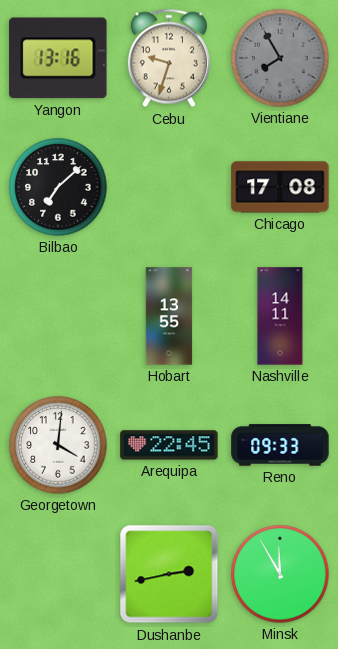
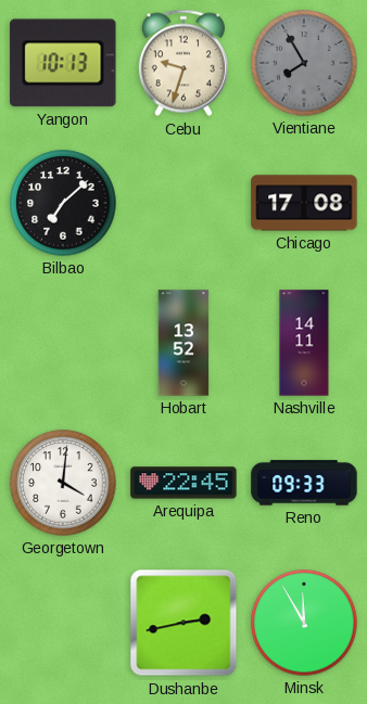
Yangon: 13:16 -> 10:13 (63, 63)
Hobart: 13:55 -> 13:52 (184, 343)
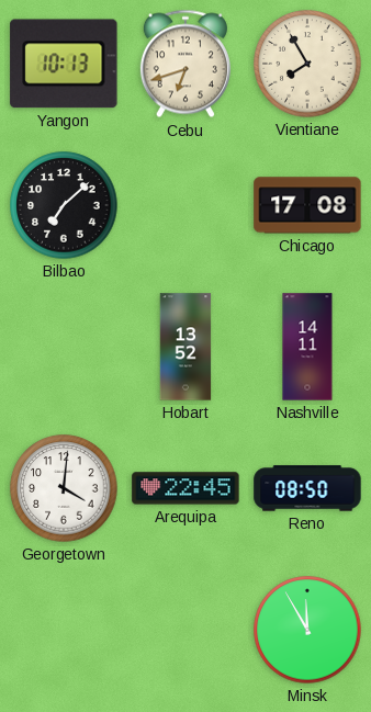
Cebu: 9:33 -> 6:42 (185, 64)
Vientiane dial: grey -> cream (307, 64)
Reno: 09:33 -> 08:50 (307, 488)
Dushanbe: 2:43 -> none (184, 623)
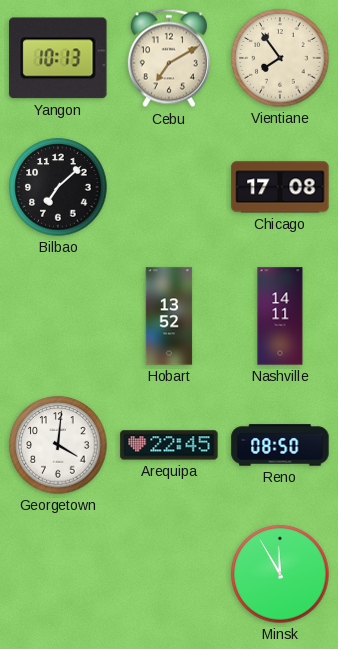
Cebu: 6:42 -> 7:10 (169, 58)
Vientiane: 7:55 -> 7:54 (280, 58)
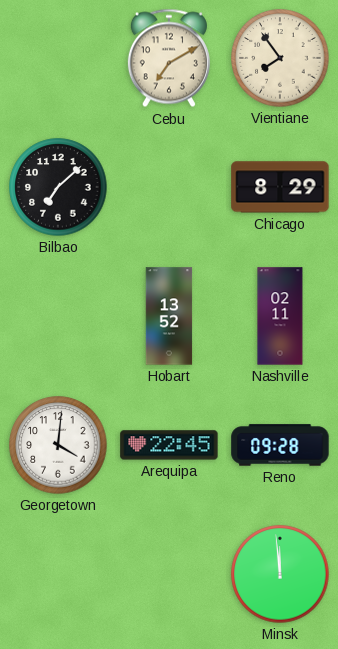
Yangon: 10:13 -> none (58, 58)
Chicago: 17:08 -> 8:29 (280, 187)
Nashville: 14:11 -> 02:11 (280, 316)
Reno: 08:50 -> 09:28 (280, 445)
Minsk: 11:55 -> 11:59 (280, 574)
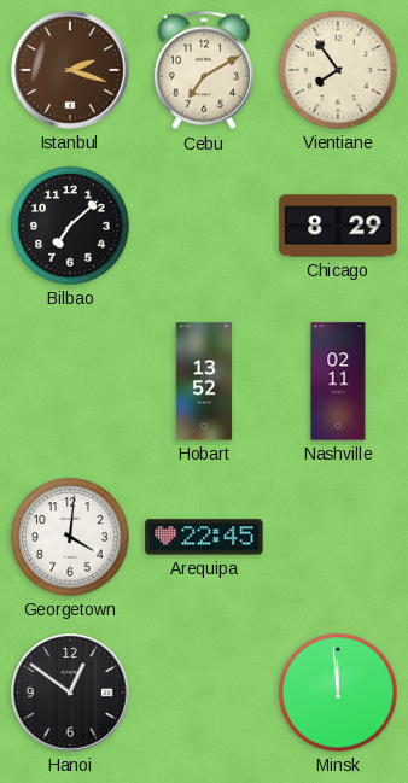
Istanbul: none -> 2:18 (70, 70)
Reno: 09:28 -> none (280, 445)
Hanoi: none -> 12:51 (70, 693)
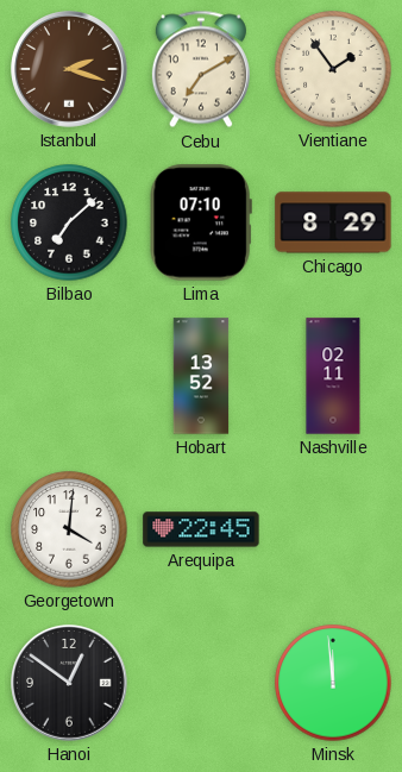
Vientiane: 7:54 -> 1:54 (333, 69)
Lima: none -> 07:10 (201, 222)
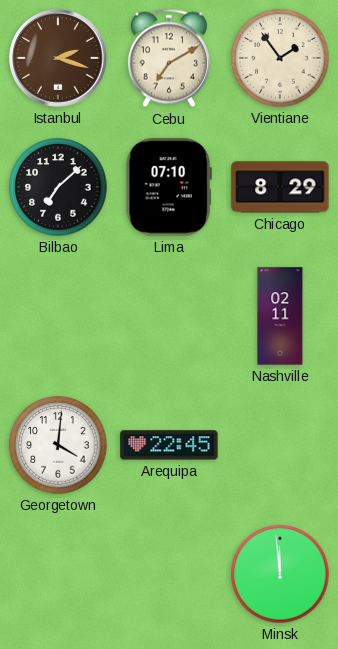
Hobart: 13:52 -> none (201, 376)
Hanoi: 12:51 -> none (69, 683)
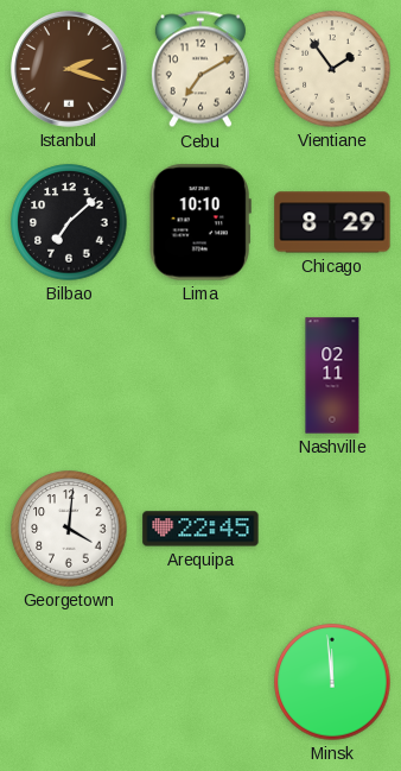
Lima: 07:10 -> 10:10 (200, 222)
